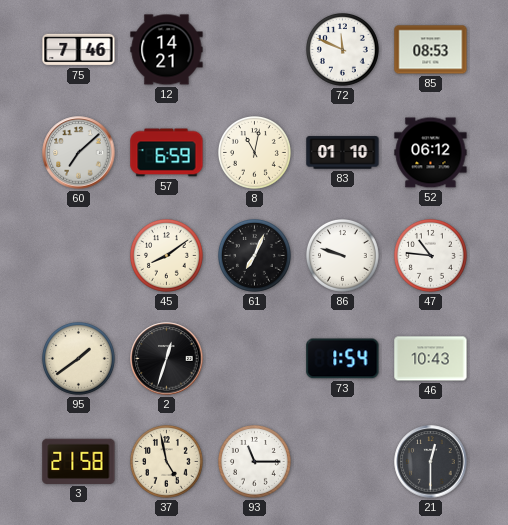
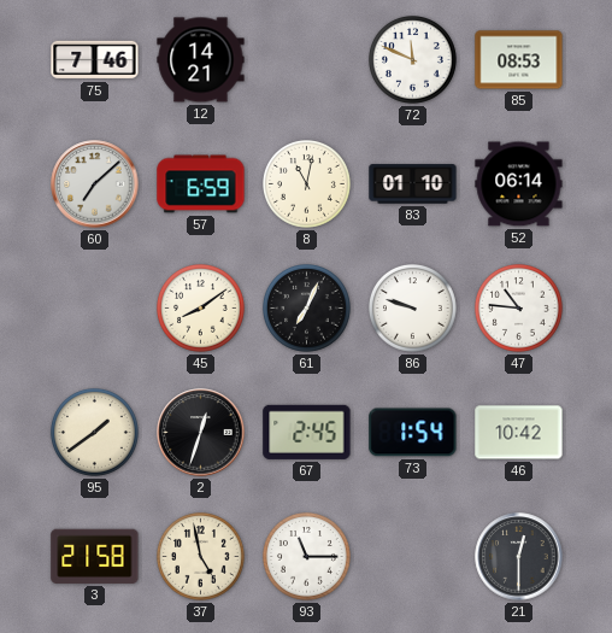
52: 06:12 -> 06:14 (519, 184)
67: none -> 2:45 (307, 432)
46: 10:43 -> 10:42 (519, 433)
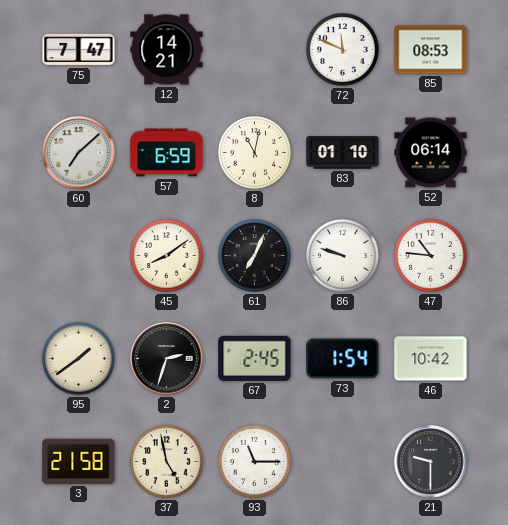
75: 7:46 -> 7:47 (79, 50)
2: 12:33 -> 2:33 (167, 359)
21: 12:30 -> 9:30 (431, 462)
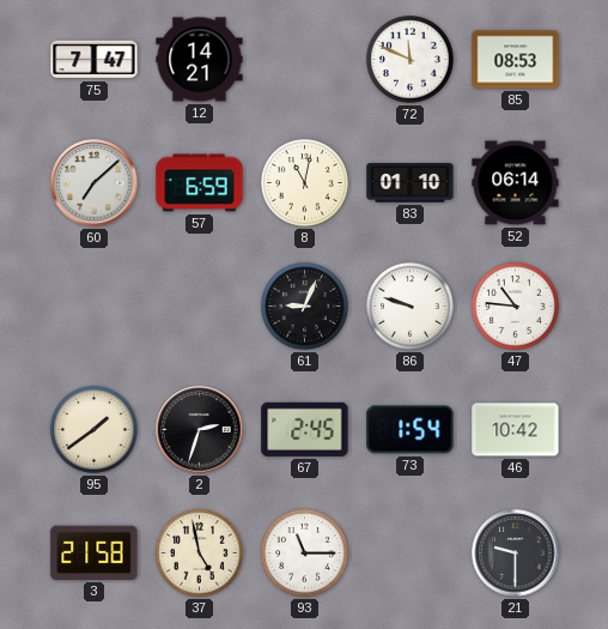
45: 8:09 -> none (167, 256)
61: 7:04 -> 9:04 (305, 307)
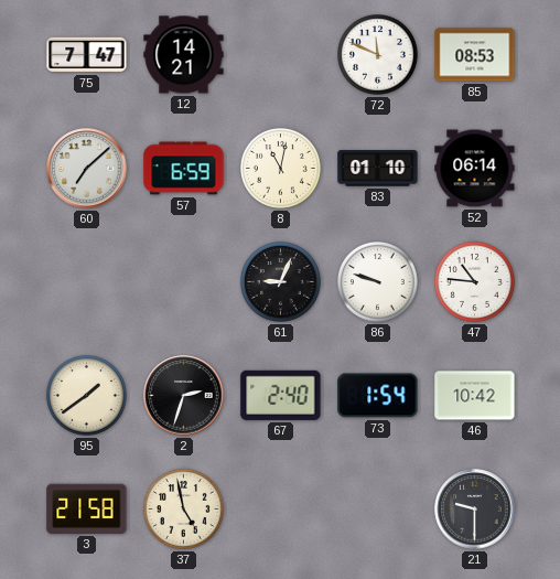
67: 2:45 -> 2:40 (281, 395)
93: 11:15 -> none (305, 554)
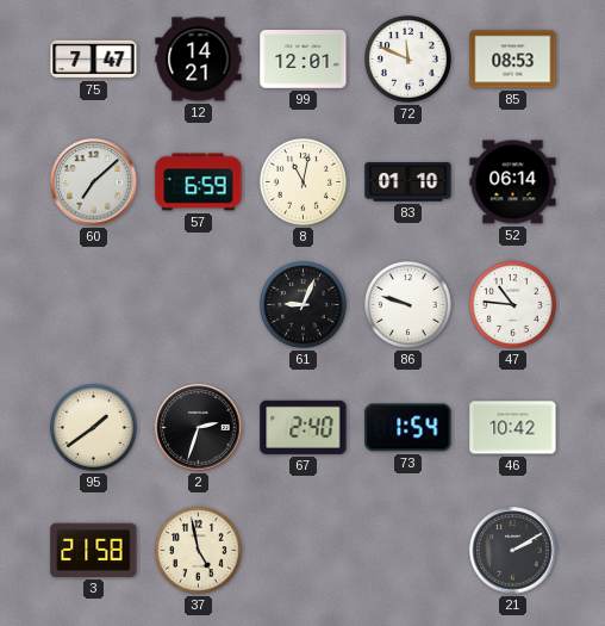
99: none -> 12:01 (304, 60)
21: 9:30 -> 2:10 (513, 551)
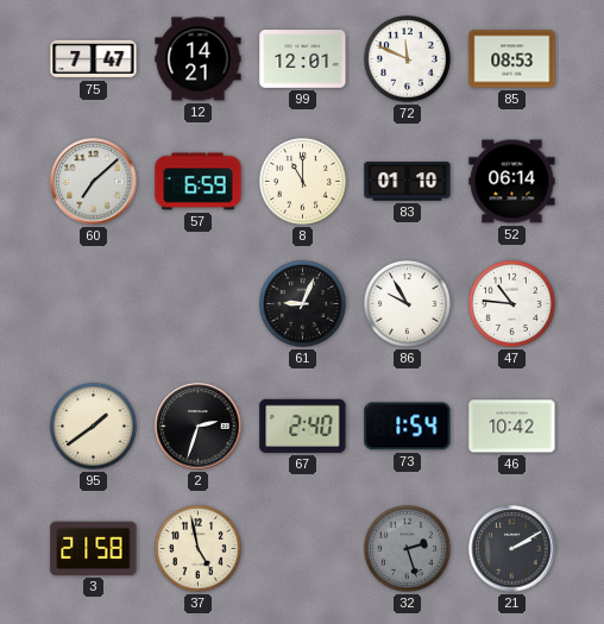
8: 11:02 -> 11:00 (303, 182)
86: 9:48 -> 9:55 (408, 304)
32: none -> 2:27 (408, 549)
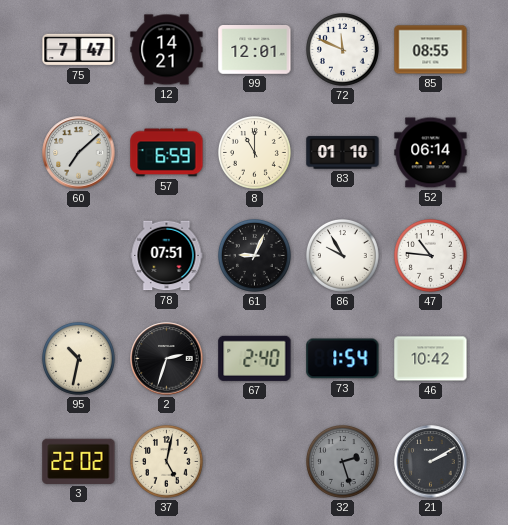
85: 08:53 -> 08:55 (431, 50)
78: none -> 07:51 (167, 256)
95: 1:39 -> 10:32 (79, 359)
3: 21:58 -> 22:02 (79, 461)
37: 4:58 -> 5:02 (167, 462)
